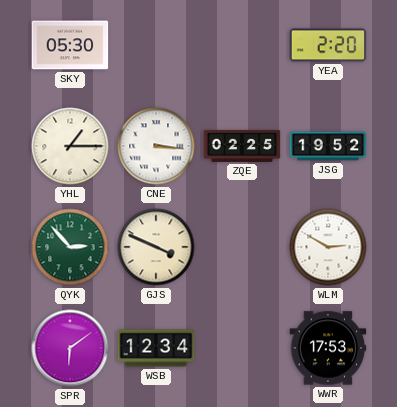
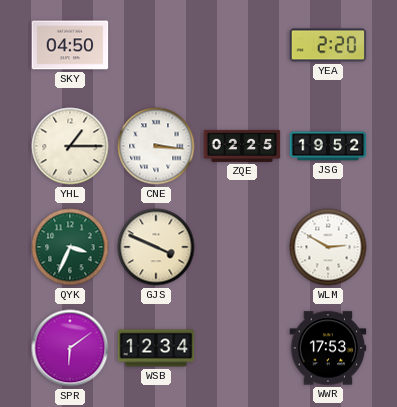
SKY: 05:30 -> 04:50 (70, 45)
QYK: 2:53 -> 3:34 (70, 247)
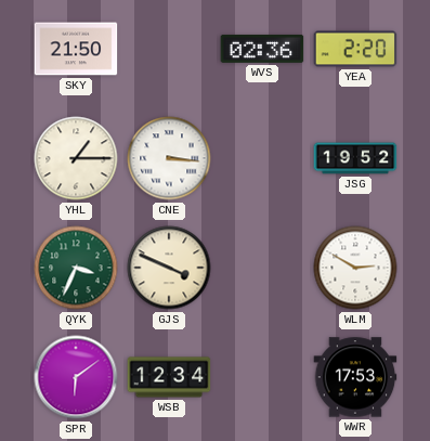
SKY: 04:50 -> 21:50 (76, 49)
WVS: none -> 02:36 (262, 49)
ZQE: 02:25 -> none (242, 146)
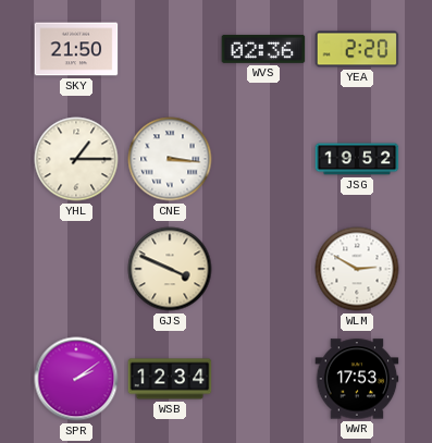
QYK: 3:34 -> none (76, 268)
SPR: 6:09 -> 2:09 (76, 379)
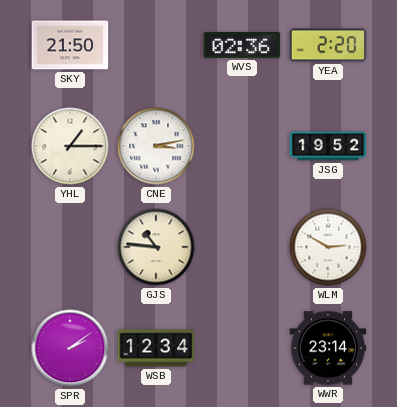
CNE: 3:16 -> 3:13 (156, 146)
GJS: 3:49 -> 10:46 (156, 247)
WWR: 17:53 -> 23:14 (328, 348)
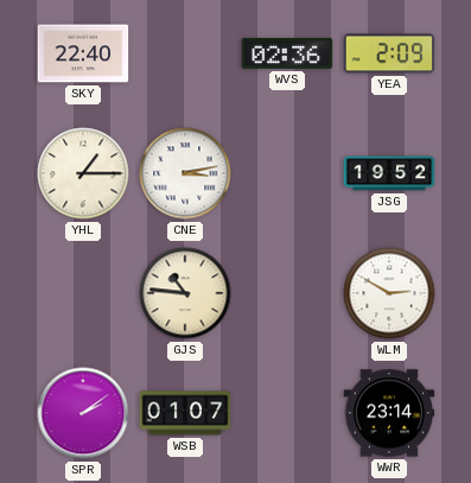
SKY: 21:50 -> 22:40 (83, 53)
YEA: 2:20 -> 2:09 (389, 53)
WSB: 12:34 -> 01:07 (185, 413)
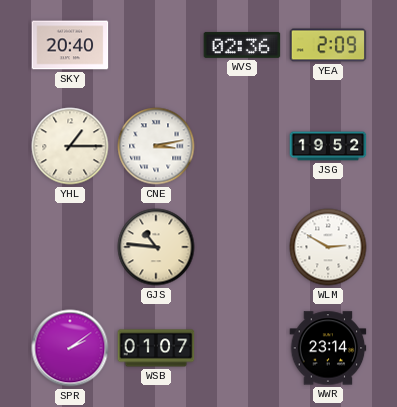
SKY: 22:40 -> 20:40 (70, 45)
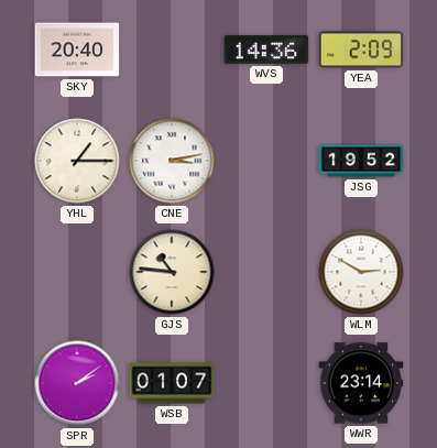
WVS: 02:36 -> 14:36 (266, 50)
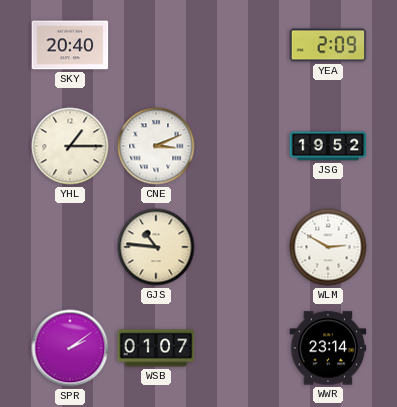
WVS: 14:36 -> none (266, 50)
CNE: 3:13 -> 3:11 (156, 146)
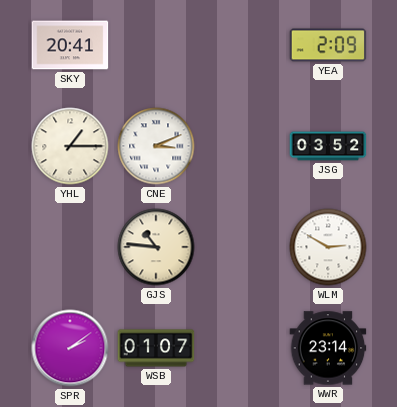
SKY: 20:40 -> 20:41 (70, 45)
JSG: 19:52 -> 03:52 (328, 146)
